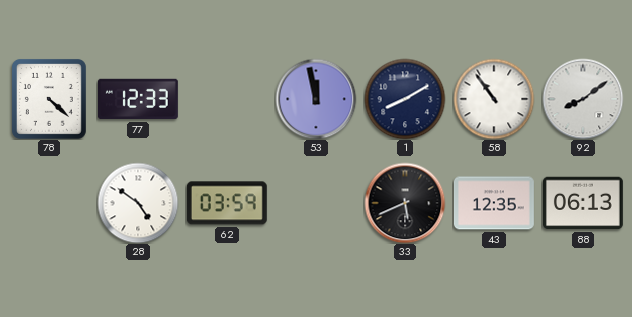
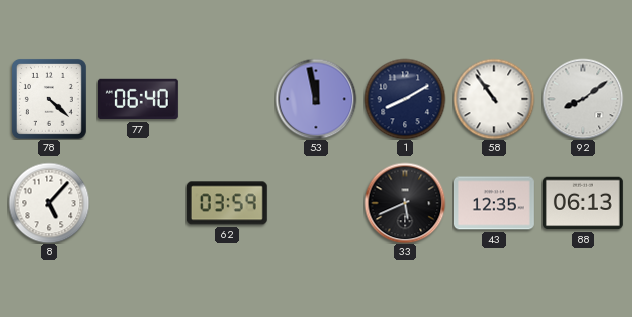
77: 12:33 -> 06:40 (138, 99)
8: none -> 5:07 (49, 203)
28: 4:51 -> none (138, 203)
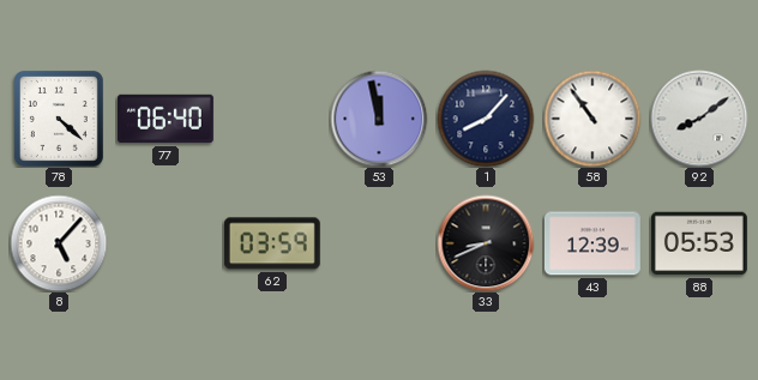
1: 8:10 -> 8:07 (486, 119)
33: 5:41 -> 8:41 (486, 243)
43: 12:35 -> 12:39 (592, 243)
88: 06:13 -> 05:53 (699, 243)
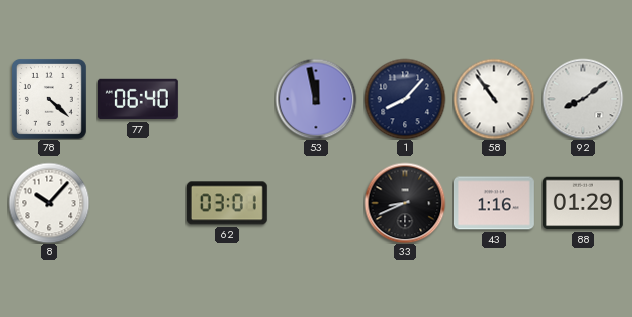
8: 5:07 -> 10:07 (49, 203)
62: 03:59 -> 03:01 (227, 203)
43: 12:39 -> 1:16 (494, 203)
88: 05:53 -> 01:29 (583, 203)
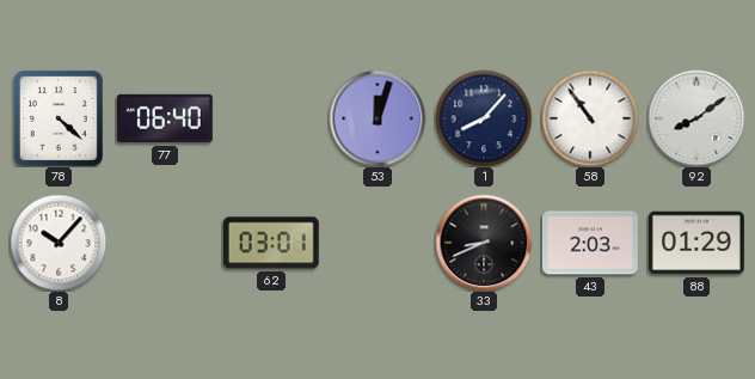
53: 11:58 -> 12:03 (377, 118)
43: 1:16 -> 2:03 (590, 243)
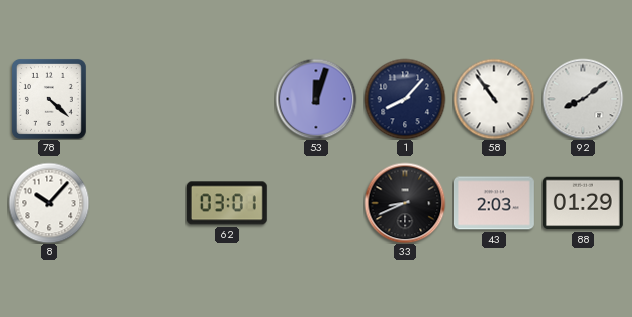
77: 06:40 -> none (165, 118)
